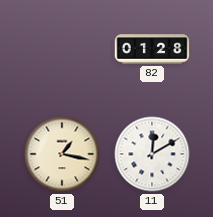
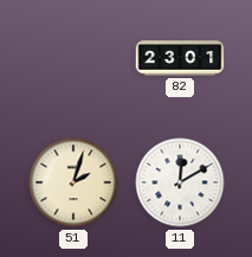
82: 01:28 -> 23:01 (180, 58)
51: 1:17 -> 2:03 (73, 182)
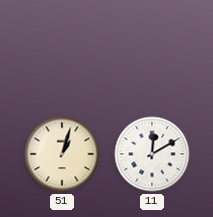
82: 23:01 -> none (180, 58)
51: 2:03 -> 1:03 (62, 154)
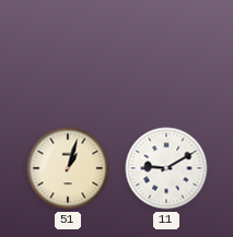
11: 12:10 -> 9:10 (166, 168)
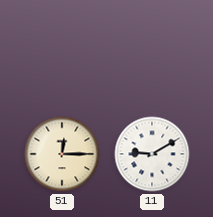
51: 1:03 -> 12:15 (62, 154)
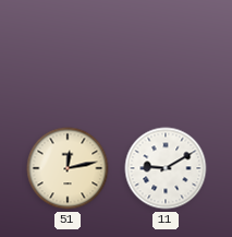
51: 12:15 -> 12:13 (68, 168)
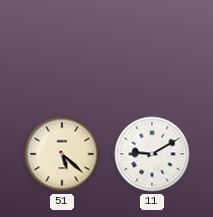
51: 12:13 -> 5:22 (62, 154)
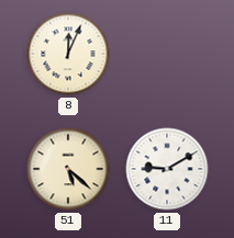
8: none -> 12:04 (68, 54)
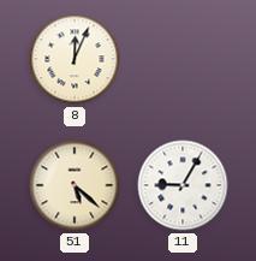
11: 9:10 -> 9:05 (183, 185)
